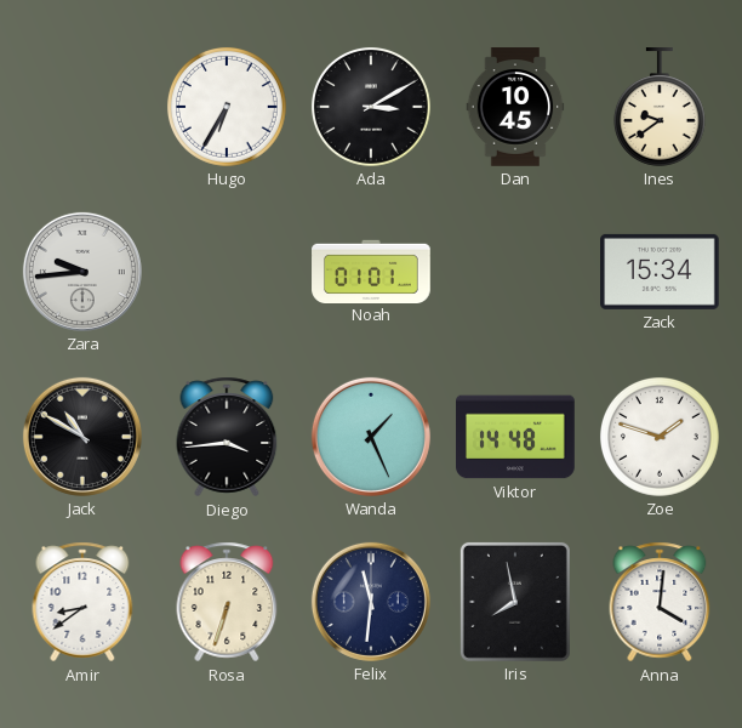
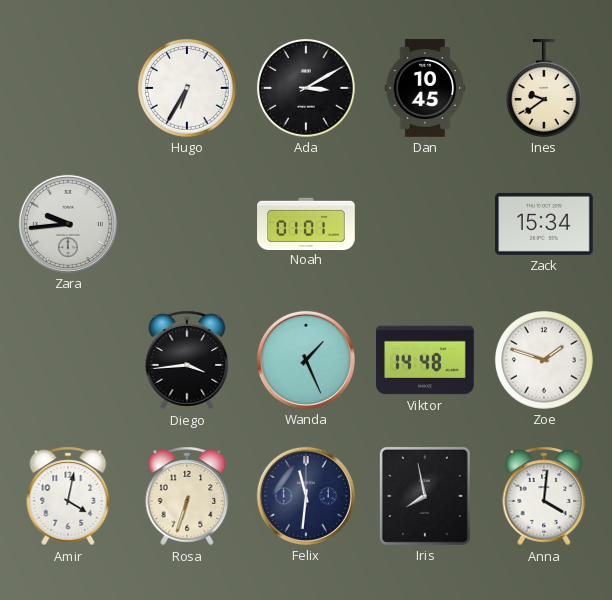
Jack: 10:50 -> none (82, 437)
Amir: 8:39 -> 4:02 (68, 496)
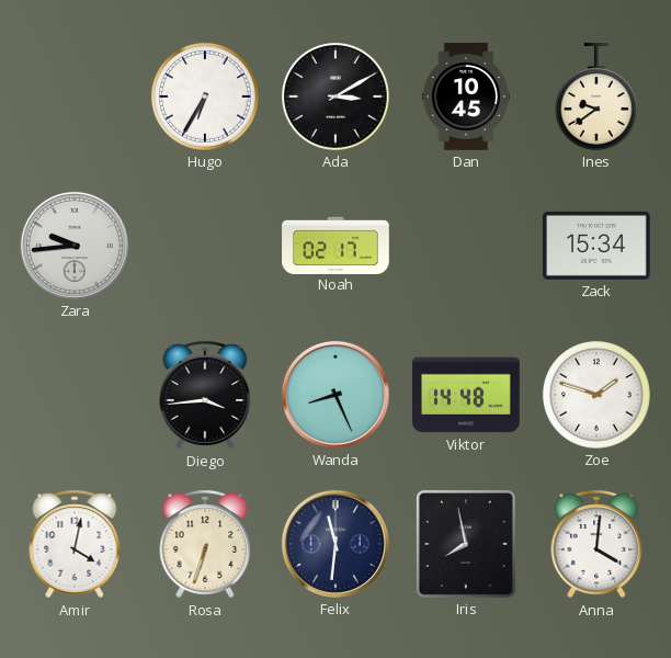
Noah: 01:01 -> 02:17 (336, 245)
Wanda: 1:26 -> 8:26 (336, 395)
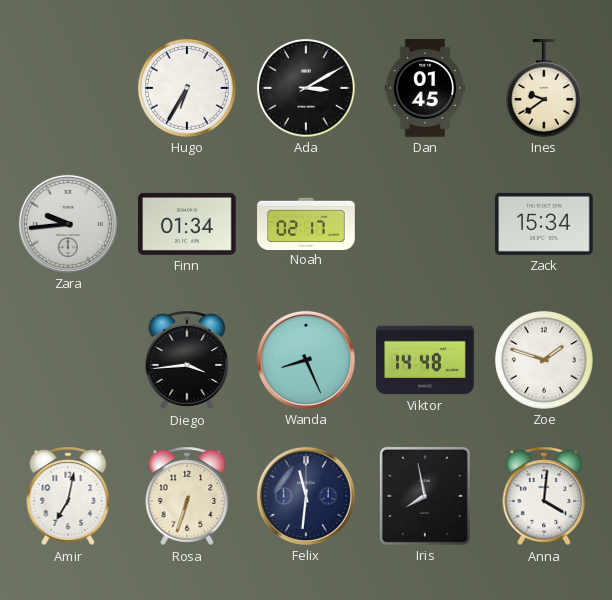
Dan: 10:45 -> 01:45 (425, 88)
Finn: none -> 01:34 (188, 224)
Amir: 4:02 -> 7:02 (68, 496)
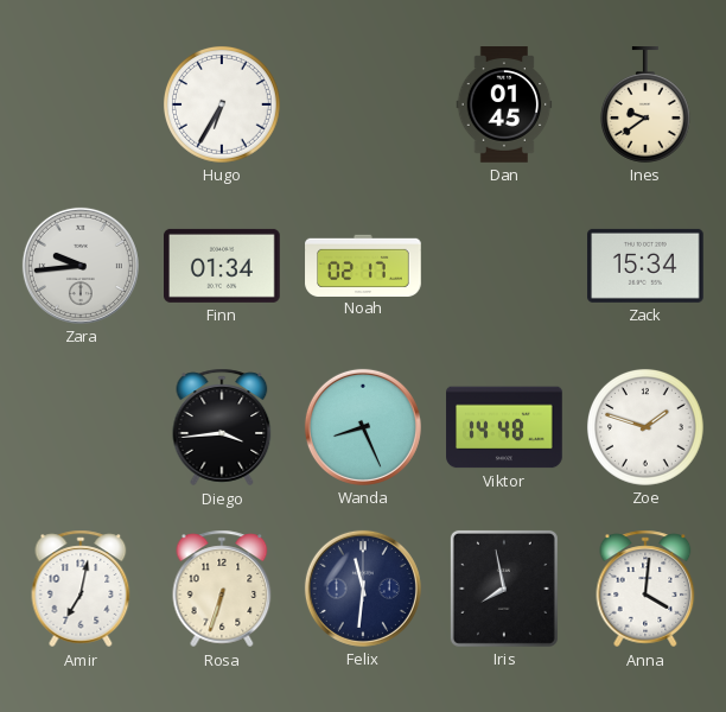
Ada: 3:10 -> none (306, 88)
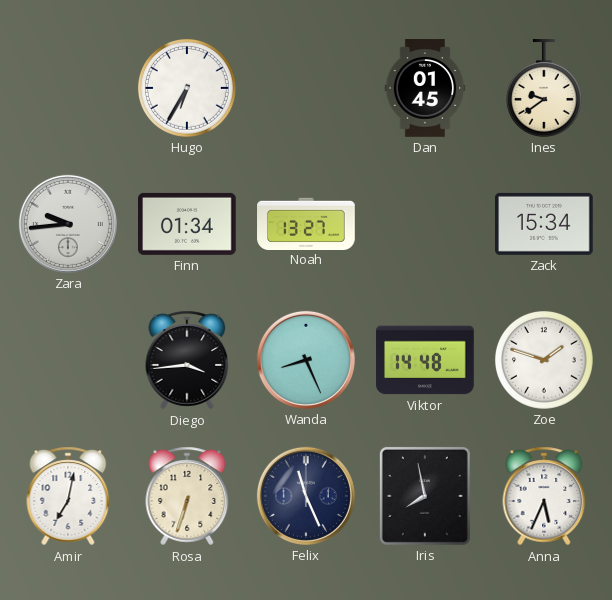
Noah: 02:17 -> 13:27 (306, 223)
Felix: 11:31 -> 11:26 (306, 496)
Anna: 4:01 -> 5:34 (544, 496)
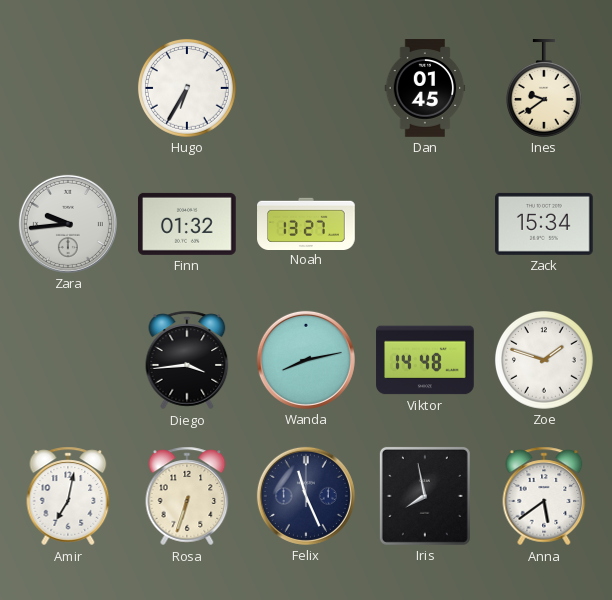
Finn: 01:34 -> 01:32 (188, 224)
Wanda: 8:26 -> 8:13 (306, 360)
Anna: 5:34 -> 5:39 (544, 496)
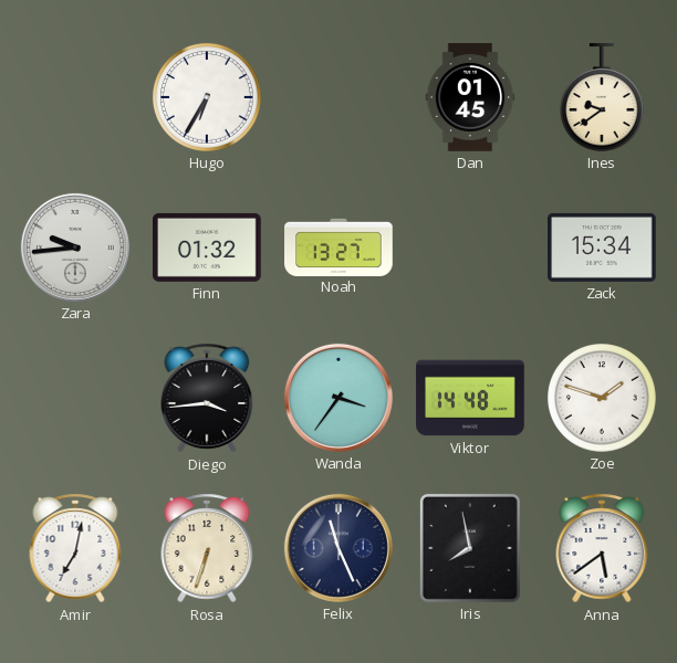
Wanda: 8:13 -> 3:36 (338, 398)
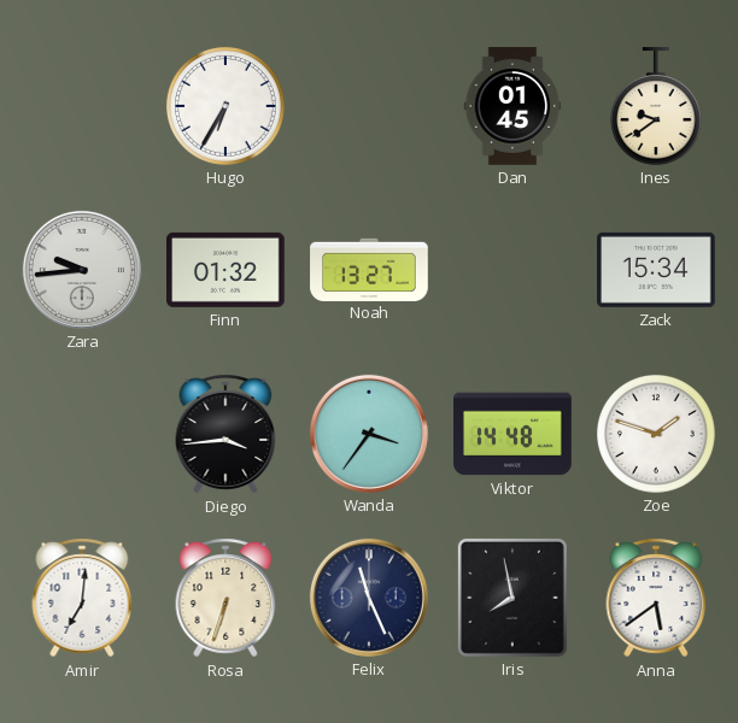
Amir: 7:02 -> 7:01 (82, 598)
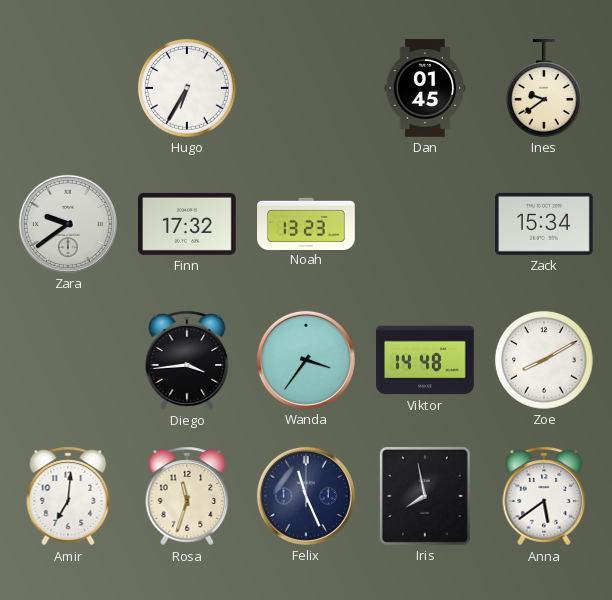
Zara: 9:44 -> 9:39 (68, 224)
Finn: 01:32 -> 17:32 (188, 224)
Noah: 13:27 -> 13:23 (306, 223)
Zoe: 1:48 -> 8:10 (544, 360)
Rosa: 6:33 -> 11:33 (187, 496)
